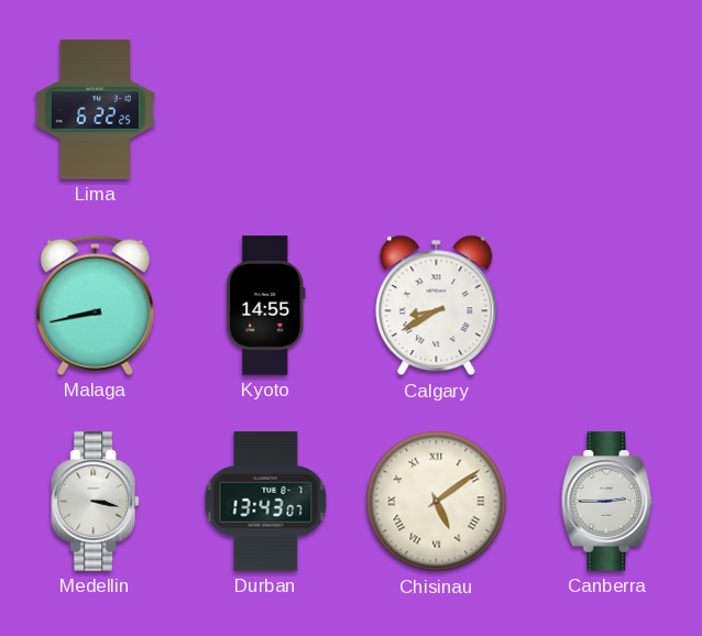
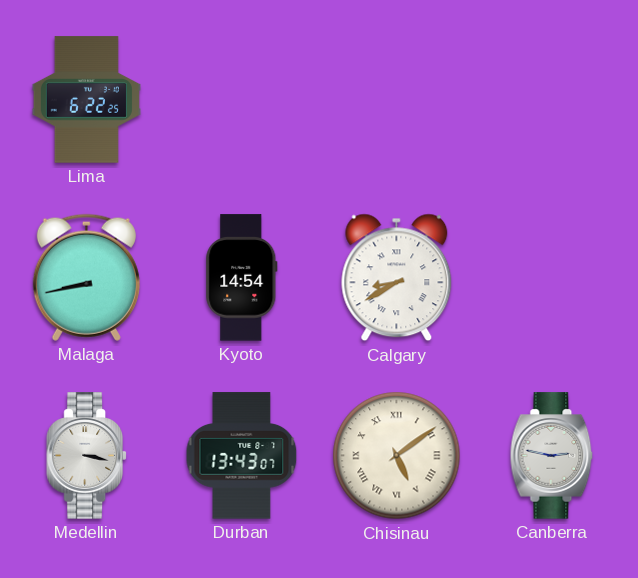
Kyoto: 14:55 -> 14:54 (242, 278)
Canberra: 2:45 -> 2:47 (552, 456)
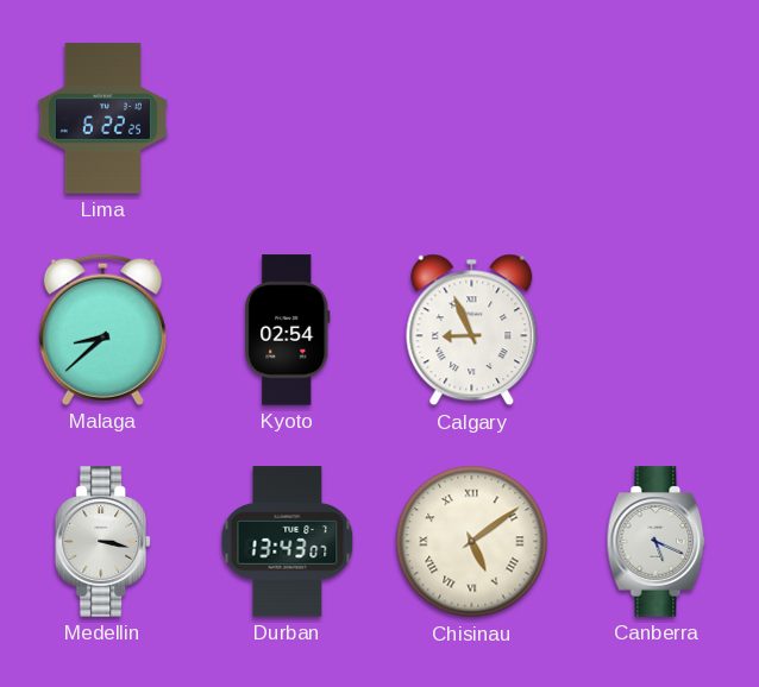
Malaga: 8:43 -> 8:38 (102, 329)
Kyoto: 14:54 -> 02:54 (288, 330)
Calgary: 8:40 -> 8:56 (472, 330)
Canberra: 2:47 -> 5:19 (657, 542)
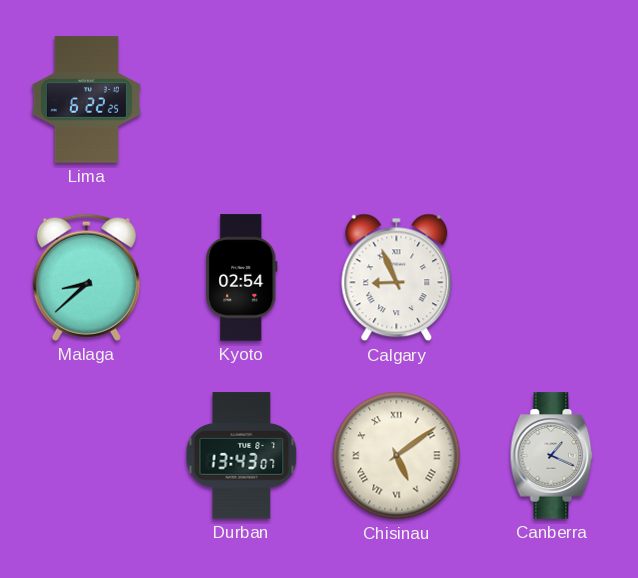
Medellin: 3:17 -> none (102, 542)
Canberra: 5:19 -> 1:19 (552, 456)
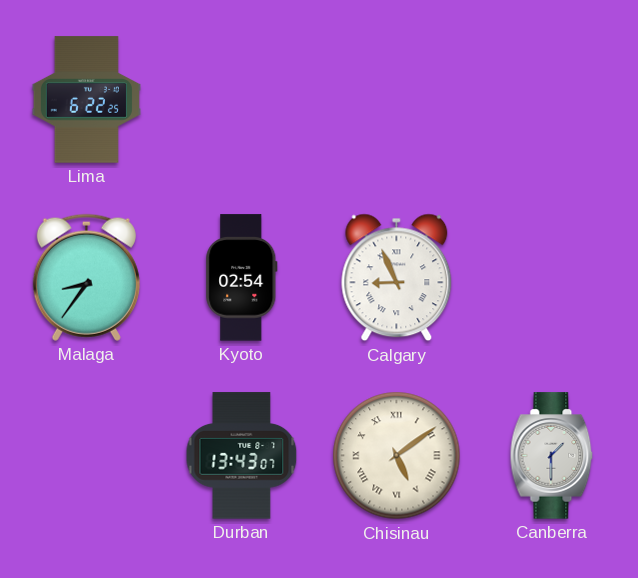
Malaga: 8:38 -> 8:36 (86, 277)
Canberra: 1:19 -> 1:30 (552, 456)
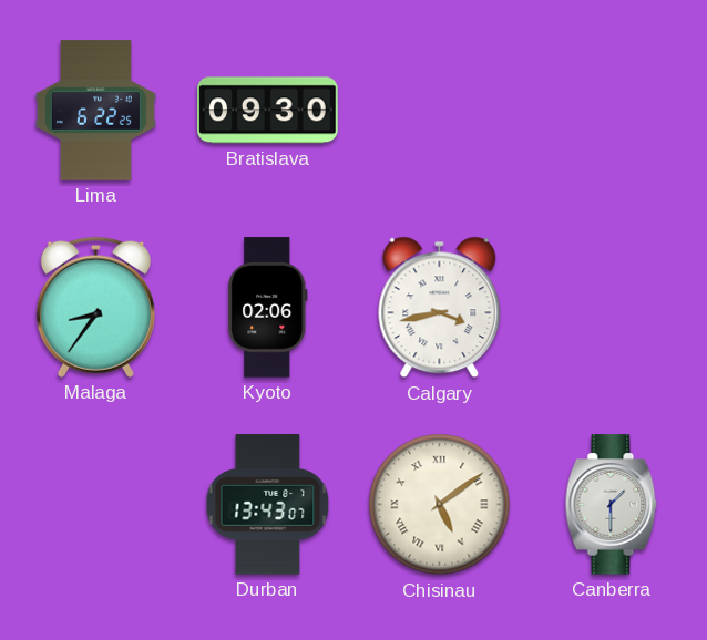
Bratislava: none -> 09:30 (268, 111)
Kyoto: 02:54 -> 02:06 (268, 308)
Calgary: 8:56 -> 3:43 (440, 308)
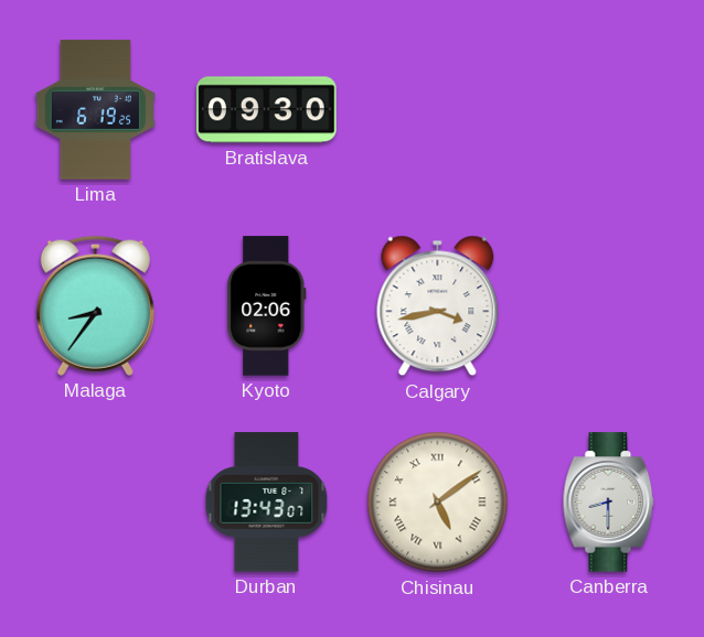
Lima: 6:22 -> 6:19 (95, 110)
Canberra: 1:30 -> 8:30 (609, 503)
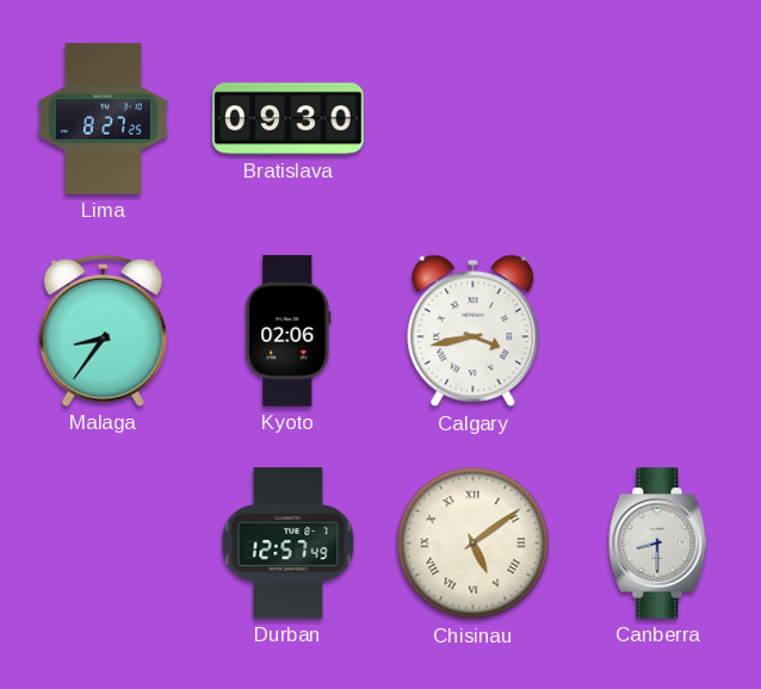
Lima: 6:19 -> 8:27 (103, 119)
Durban: 13:43 -> 12:57 (289, 544)
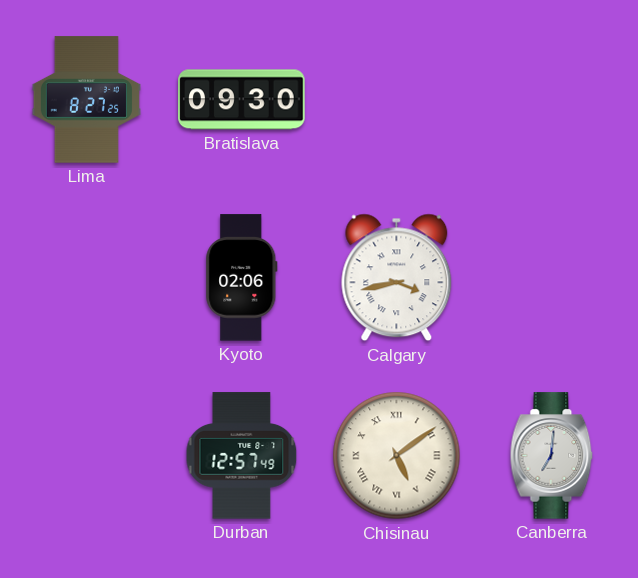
Malaga: 8:36 -> none (103, 330)
Canberra: 8:30 -> 7:01 (552, 456)
